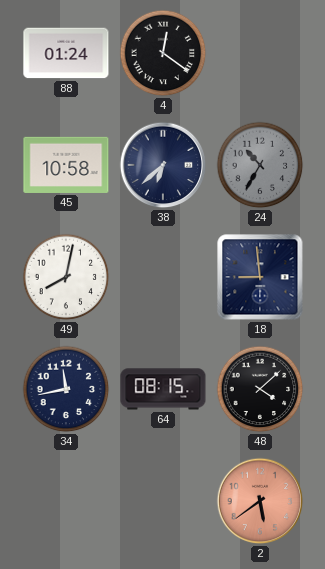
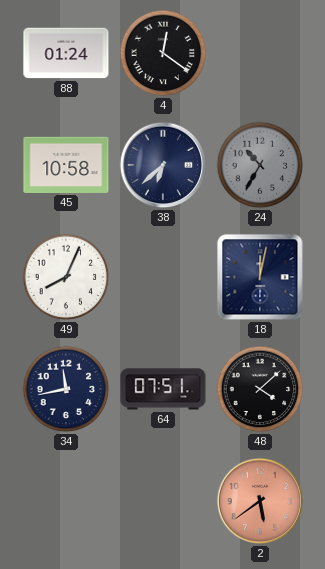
49: 8:02 -> 8:04 (66, 277)
18: 8:59 -> 12:02 (260, 277)
64: 08:15 -> 07:51 (163, 389)
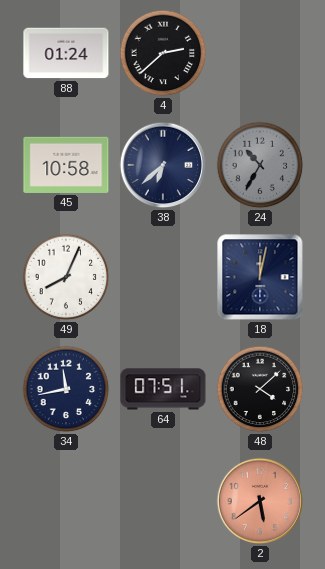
4: 12:21 -> 2:38 (163, 53)
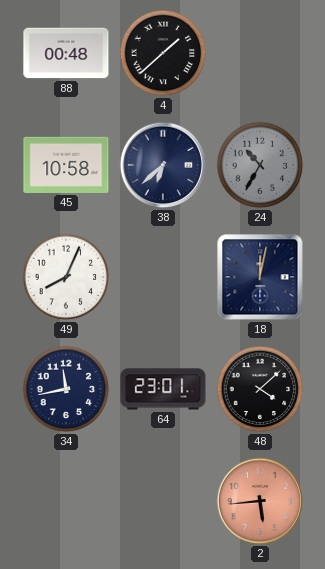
88: 01:24 -> 00:48 (66, 53)
4: 2:38 -> 1:38 (163, 53)
64: 07:51 -> 23:01 (163, 389)
2: 5:39 -> 5:44 (260, 501)
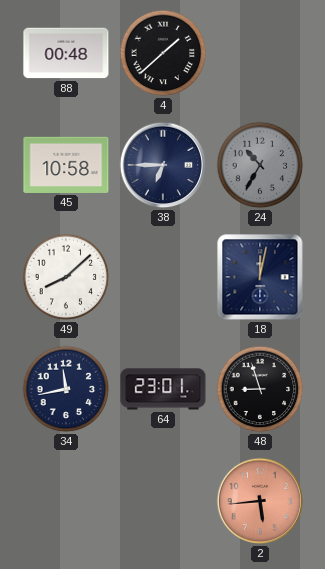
38: 6:38 -> 6:45 (163, 165)
49: 8:04 -> 8:08 (66, 277)
48: 4:08 -> 8:57 (260, 389)
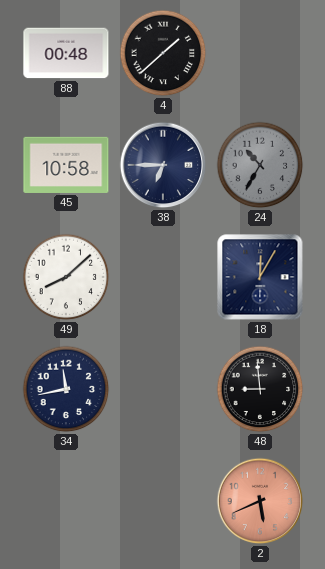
18: 12:02 -> 12:05 (260, 277)
64: 23:01 -> none (163, 389)
48: 8:57 -> 8:59 (260, 389)
2: 5:44 -> 5:41 (260, 501)
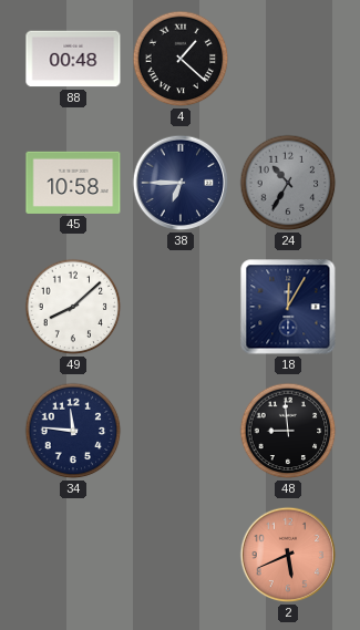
4: 1:38 -> 1:22 (181, 59)
34: 11:43 -> 11:46 (73, 431)
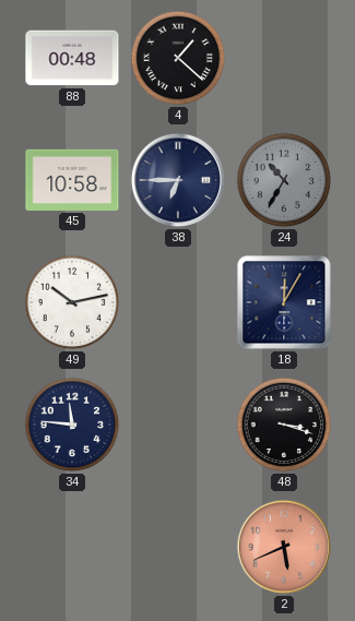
49: 8:08 -> 10:13 (72, 302)
48: 8:59 -> 3:18 (284, 425)
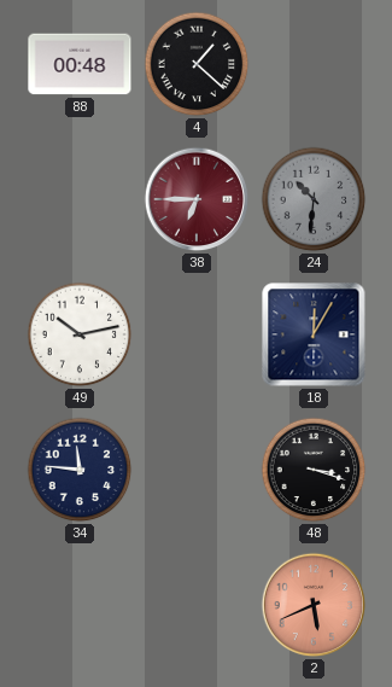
45: 10:58 -> none (72, 180)
38 dial: navy -> burgundy (197, 199)
24: 10:35 -> 10:31 (314, 199)
